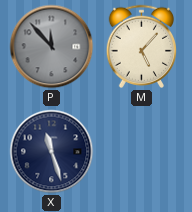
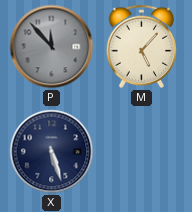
X: 11:27 -> 5:27 (52, 152)
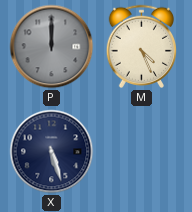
P: 11:53 -> 12:00 (52, 47)
M: 5:07 -> 4:26 (142, 46)
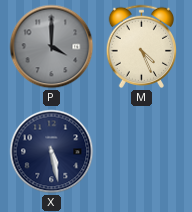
P: 12:00 -> 4:00 (52, 47)
X: 5:27 -> 5:28 (52, 152)
